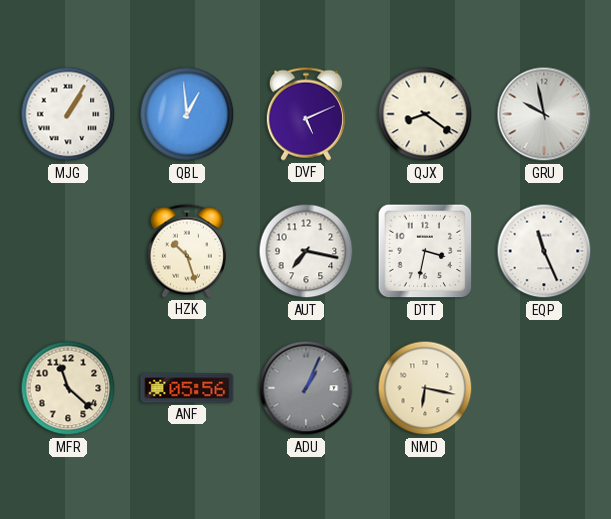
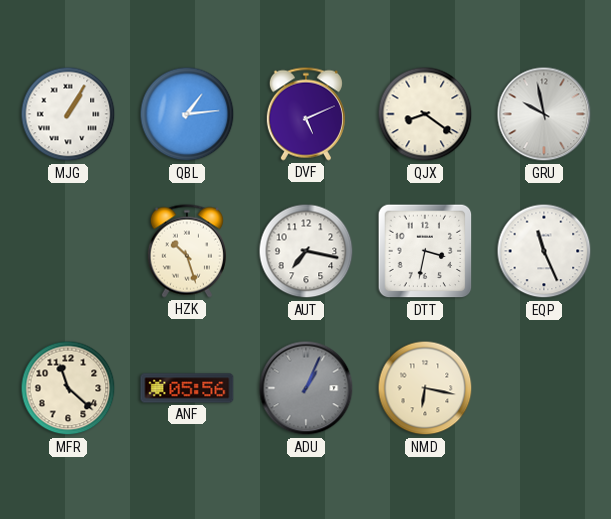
QBL: 12:59 -> 1:14 (187, 114)
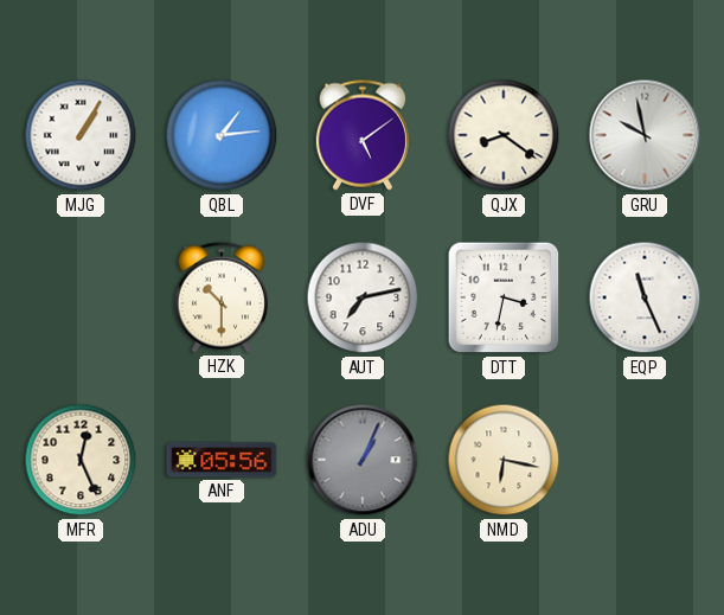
DVF: 5:11 -> 5:09 (363, 135)
HZK: 10:27 -> 10:30 (222, 297)
AUT: 7:17 -> 7:13 (363, 297)
MFR: 11:22 -> 12:26 (81, 460)
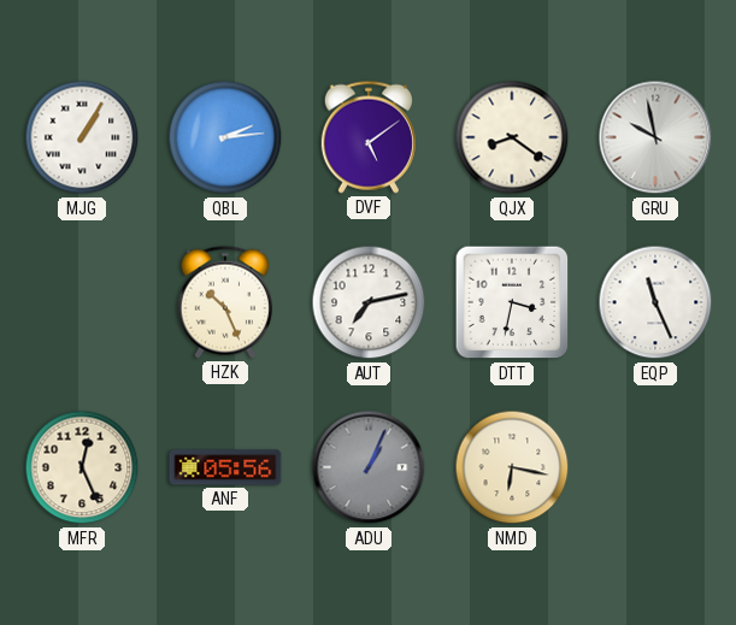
QBL: 1:14 -> 2:14 (225, 137)
HZK: 10:30 -> 10:26 (225, 302)
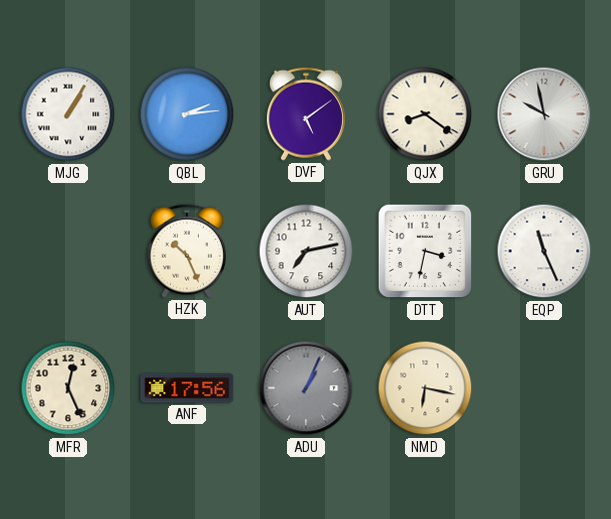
ANF: 05:56 -> 17:56 (187, 388)
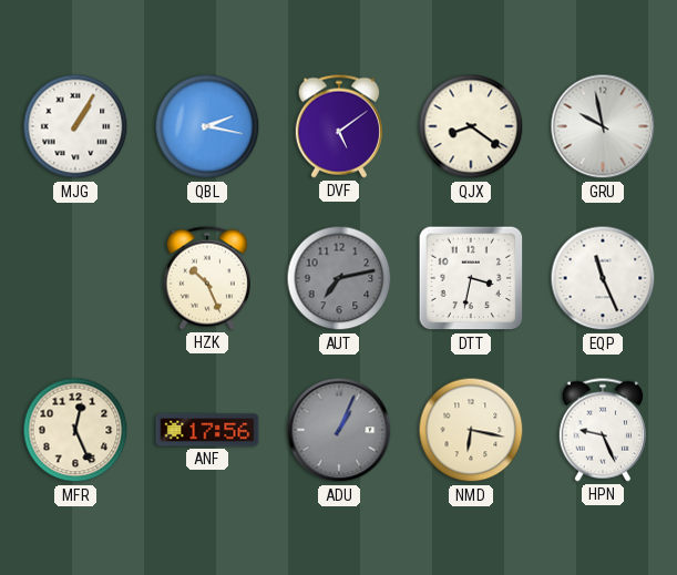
QBL: 2:14 -> 2:17 (207, 126)
AUT dial: white -> grey (339, 278)
HPN: none -> 9:26 (603, 430)
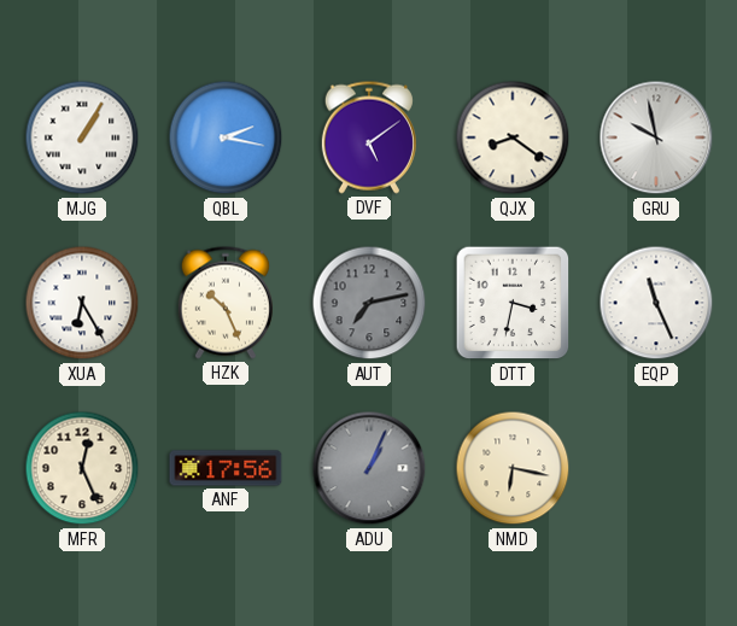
XUA: none -> 6:25 (82, 303)
HPN: 9:26 -> none (603, 430)
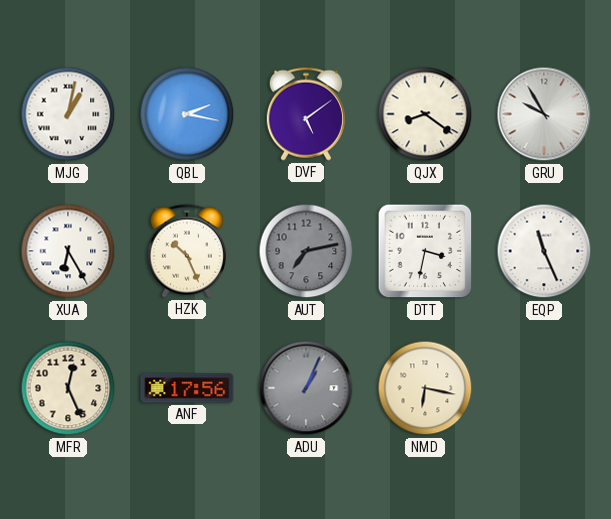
MJG: 1:05 -> 1:02 (68, 114)
GRU: 9:58 -> 9:55 (544, 114)
